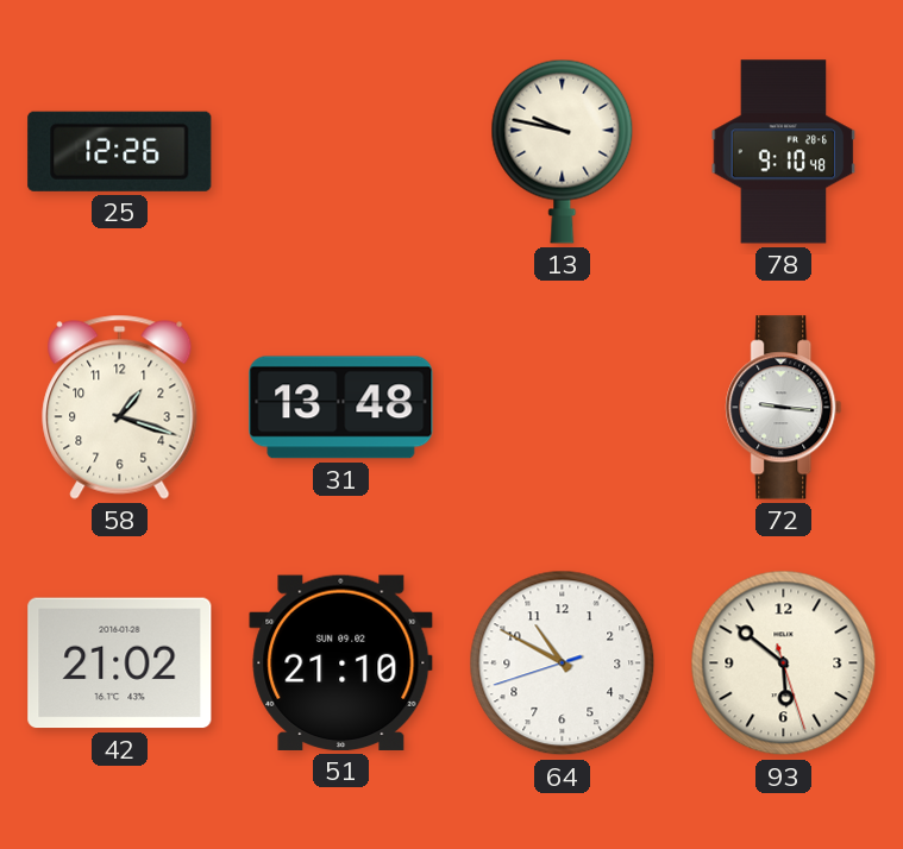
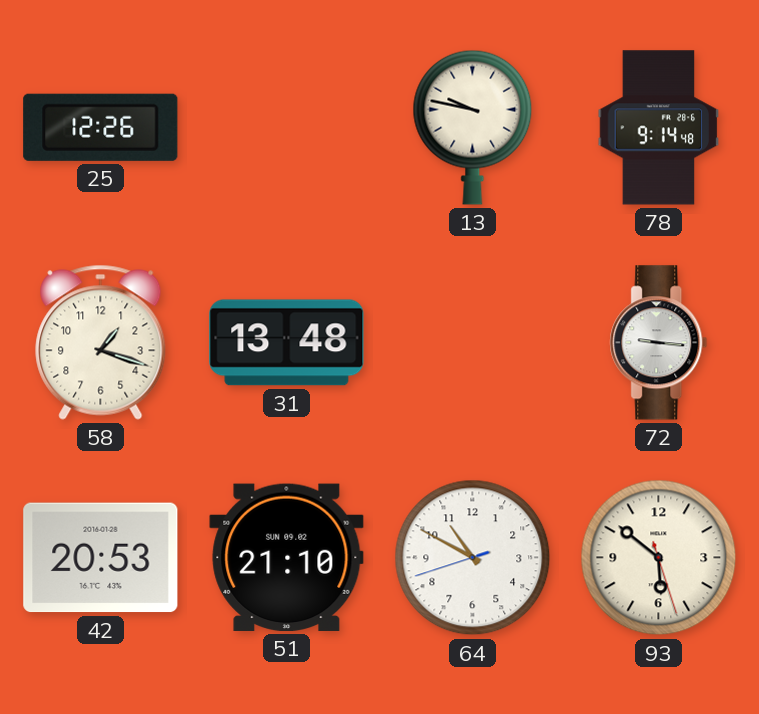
78: 9:10 -> 9:14 (659, 128)
42: 21:02 -> 20:53 (101, 558)
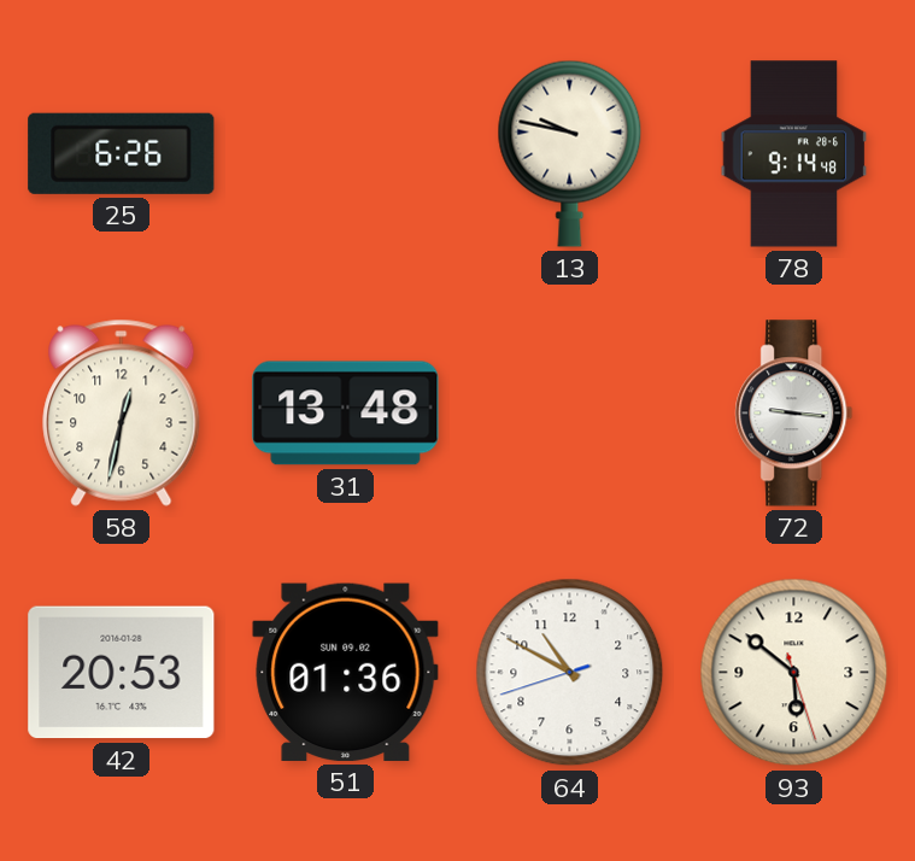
25: 12:26 -> 6:26 (122, 153)
58: 1:18 -> 12:32 (122, 412)
51: 21:10 -> 01:36 (346, 672)
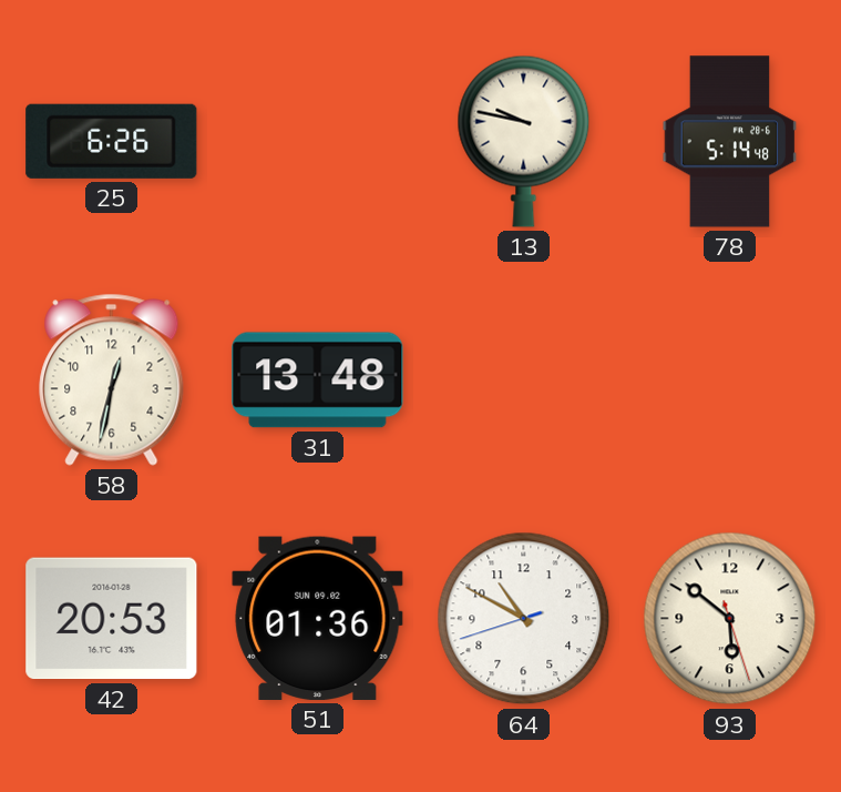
78: 9:14 -> 5:14 (730, 142)
72: 9:16 -> none (794, 414)
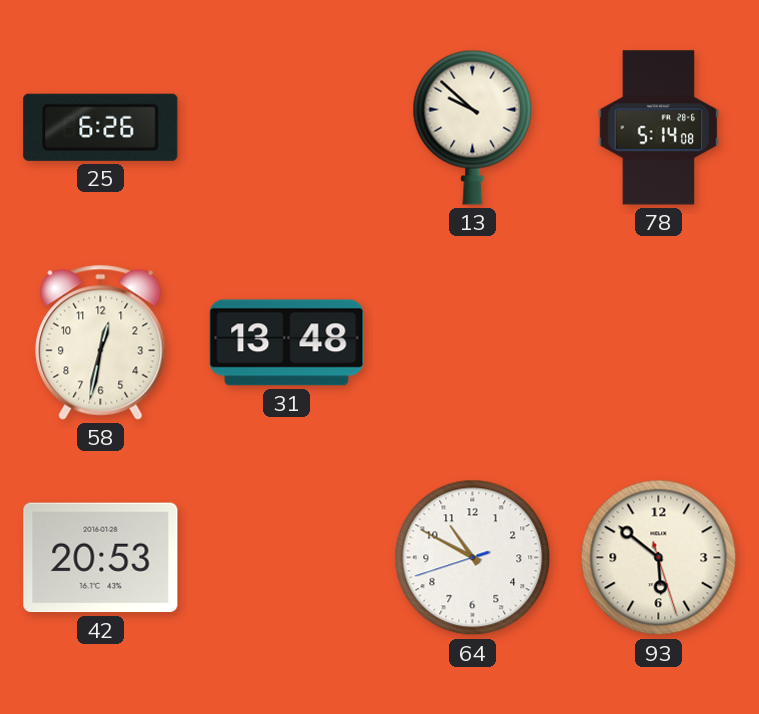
13: 9:47 -> 9:52 (473, 127)
78: 5:14:48 -> 5:14:08 (659, 128)
51: 01:36 -> none (318, 618)
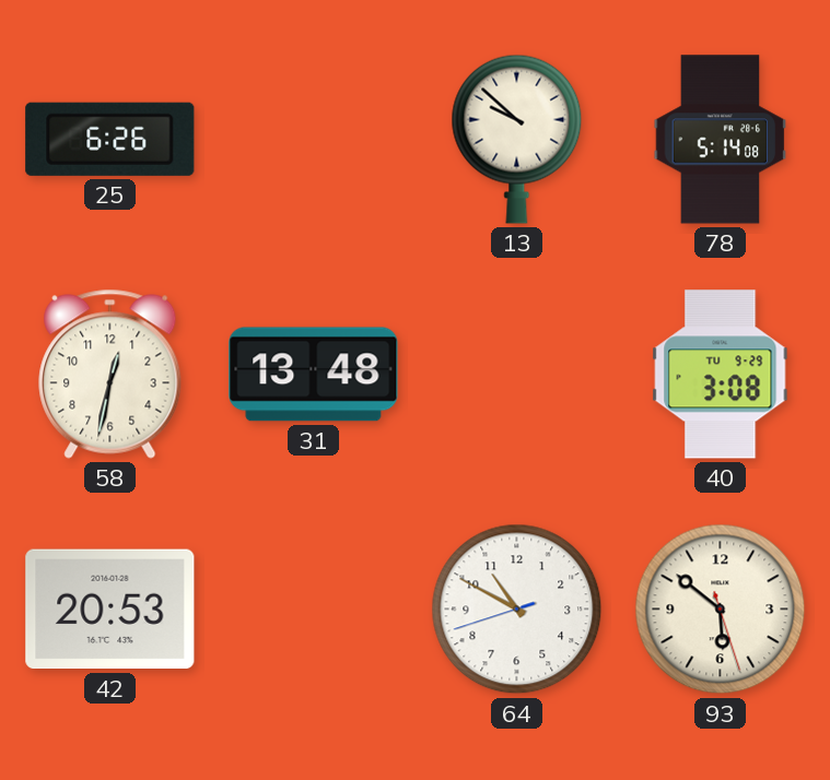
40: none -> 3:08 (721, 375)
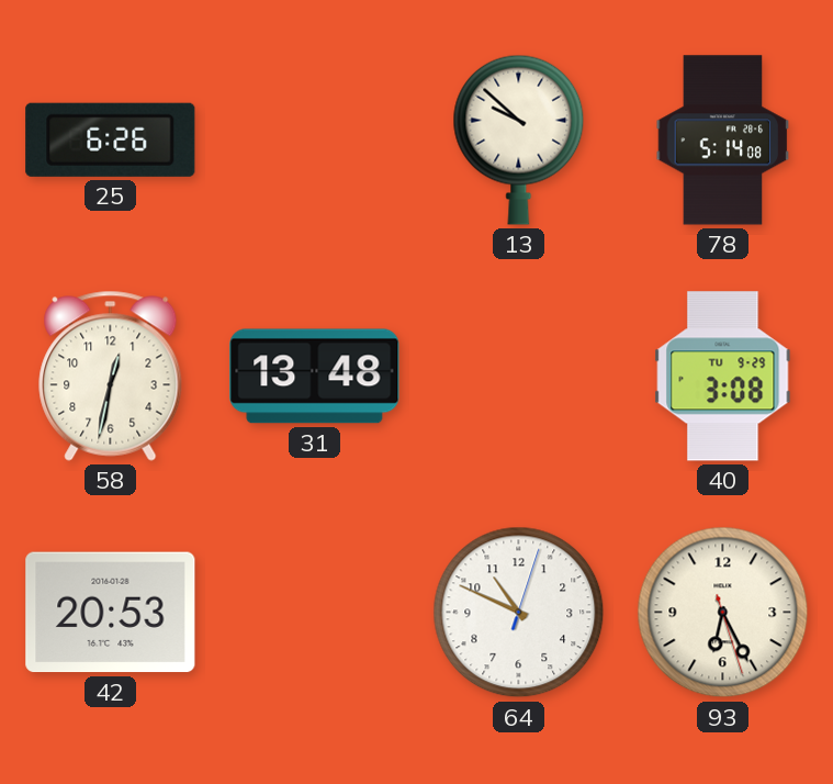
64: 10:49:42 -> 10:49:03 (519, 613)
93: 5:51 -> 6:25 (723, 613)
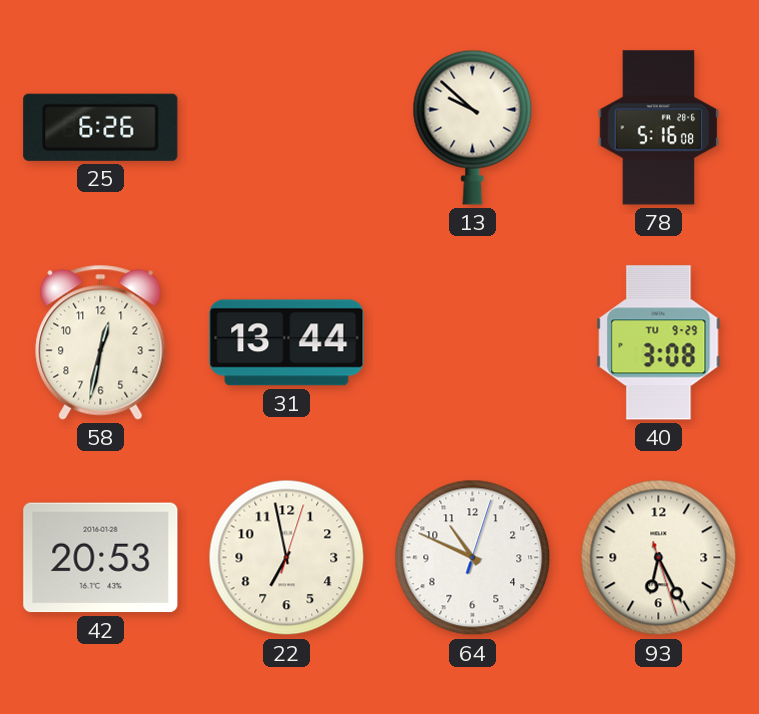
78: 5:14 -> 5:16 (659, 128)
31: 13:48 -> 13:44 (287, 343)
22: none -> 6:58 (287, 558)
